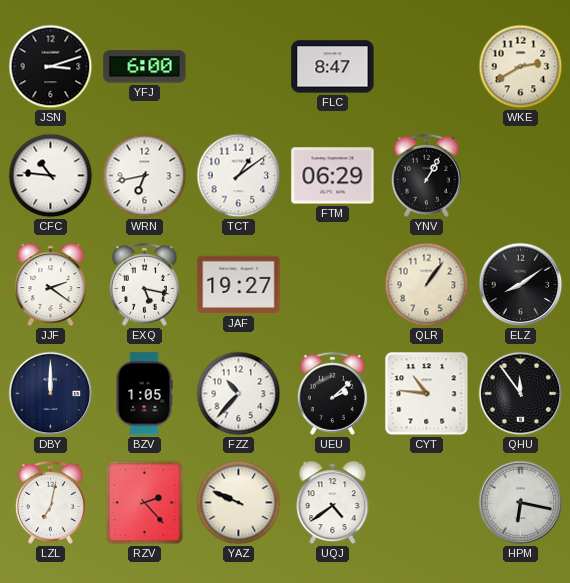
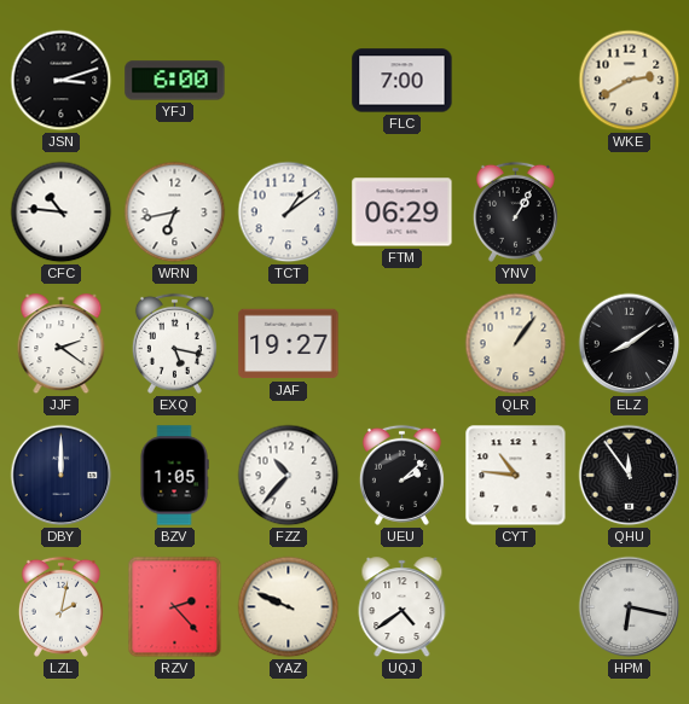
FLC: 8:47 -> 7:00 (403, 81)
LZL: 7:02 -> 2:02 (60, 606)
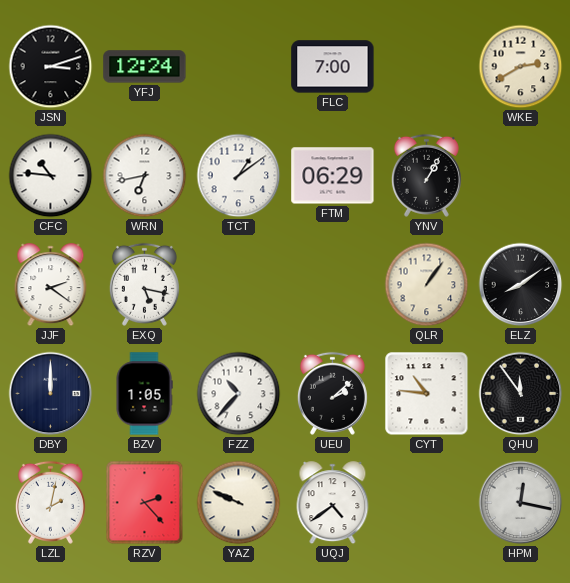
YFJ: 6:00 -> 12:24 (145, 67)
JAF: 19:27 -> none (289, 344)
HPM: 6:17 -> 12:17 (521, 503)
